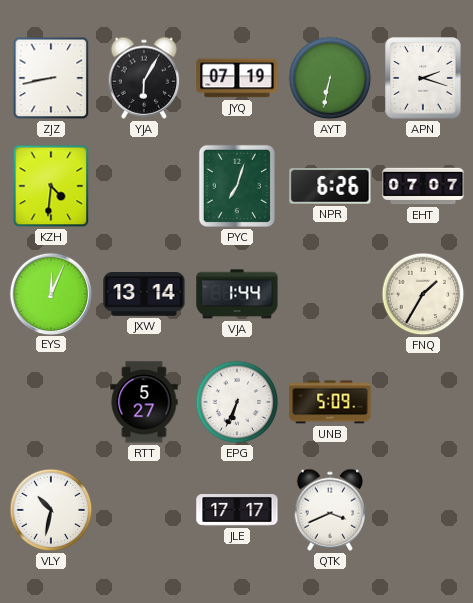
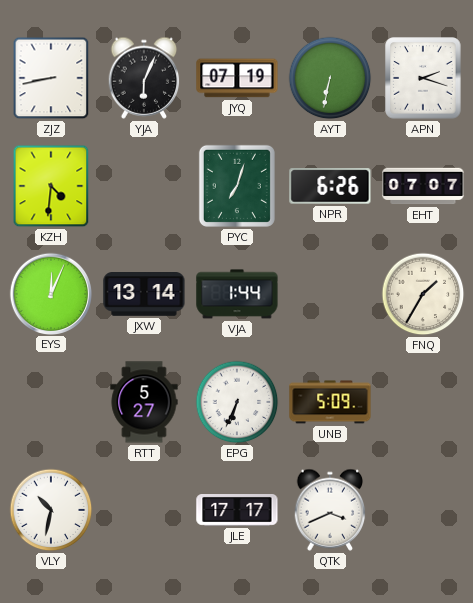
YJA: 6:05 -> 6:04 (144, 78)
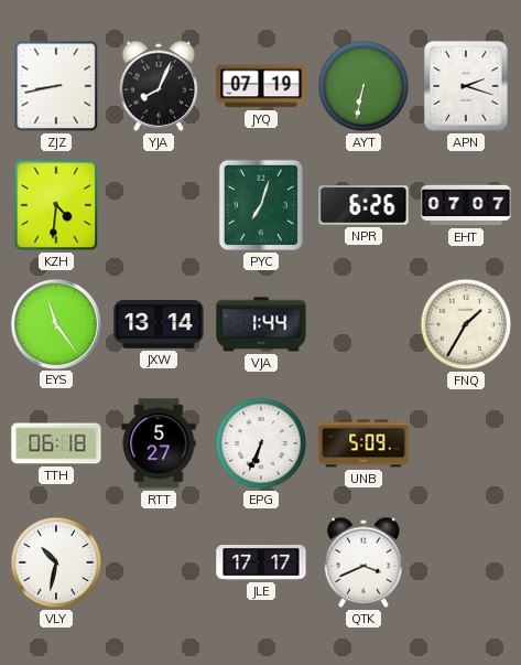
YJA: 6:04 -> 8:04 (159, 86)
EYS: 12:04 -> 11:24 (55, 323)
TTH: none -> 06:18 (56, 443)
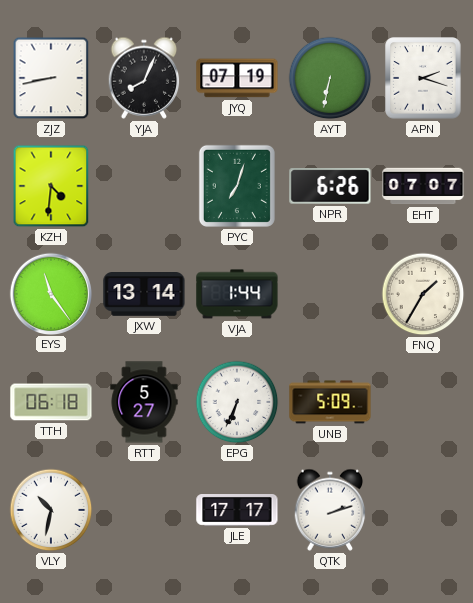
QTK: 3:41 -> 2:12 (330, 510)
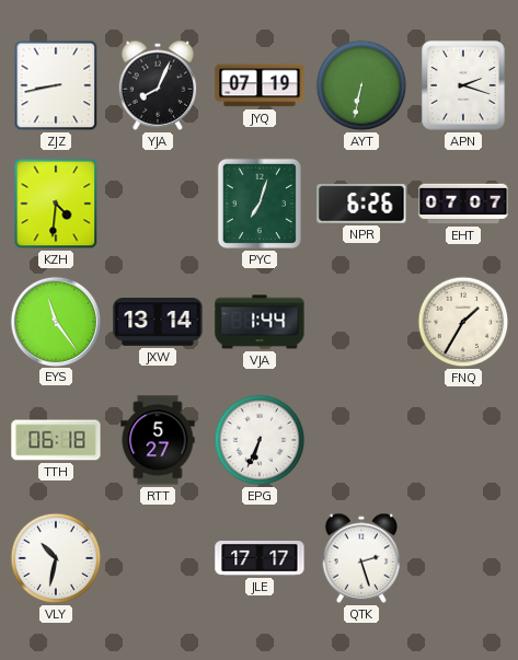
UNB: 5:09 -> none (330, 402)
QTK: 2:12 -> 2:27 (361, 558)
